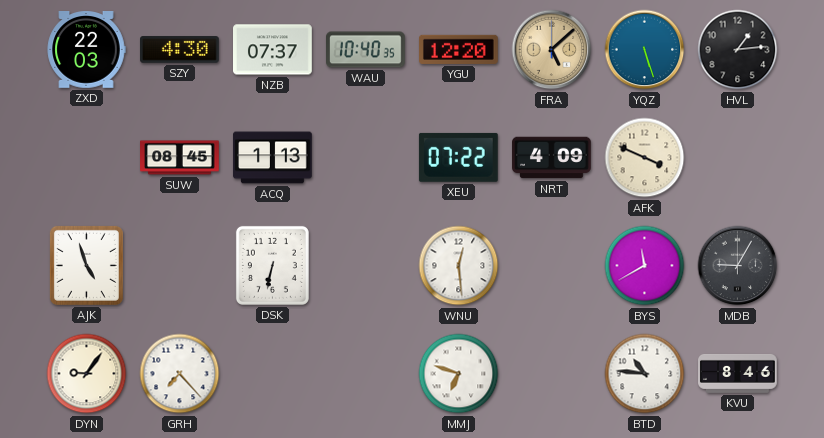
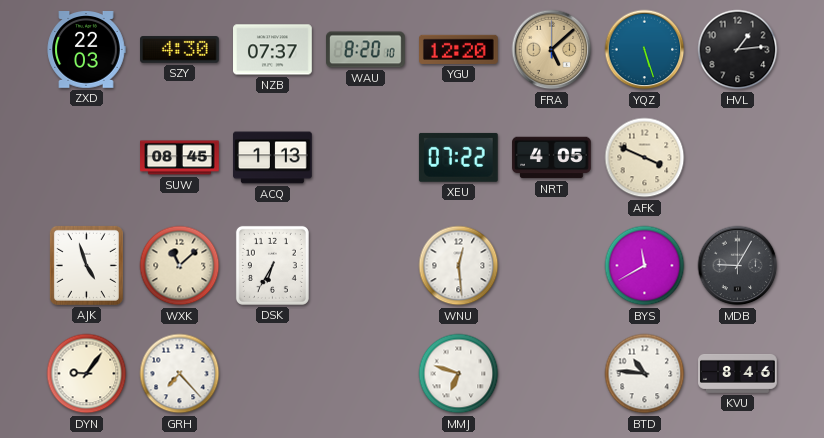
WAU: 10:40 -> 8:20 (366, 50)
NRT: 4:09 -> 4:05 (552, 158)
WXK: none -> 11:08 (180, 266)
DSK: 6:32 -> 6:35 (272, 265)
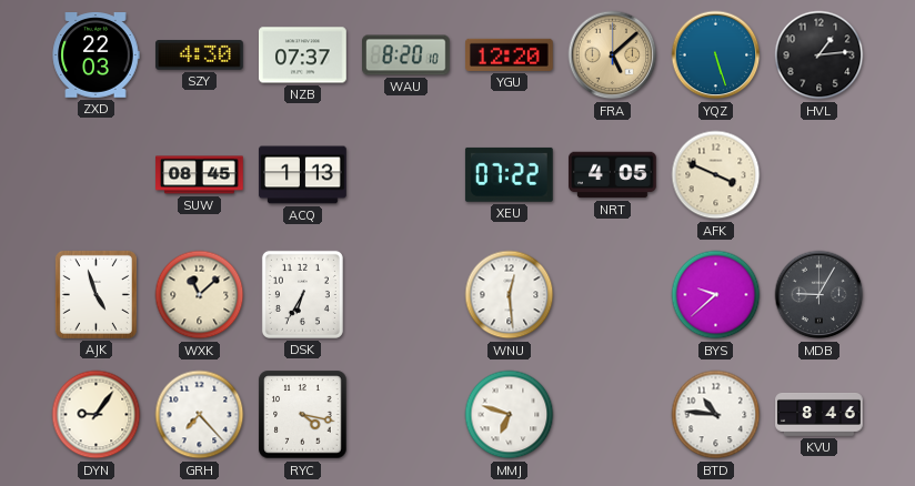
BYS: 11:40 -> 9:38 (716, 295)
RYC: none -> 4:17 (303, 415)
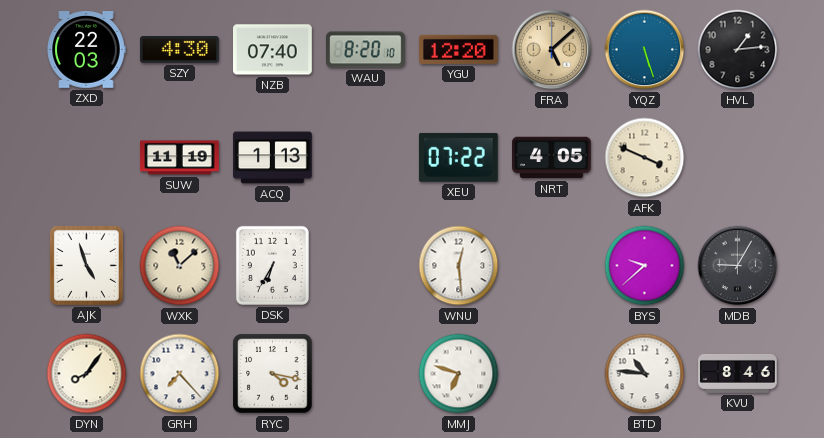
NZB: 07:37 -> 07:40 (273, 50)
SUW: 08:45 -> 11:19 (180, 158)
DYN: 9:06 -> 8:06 (87, 374)
